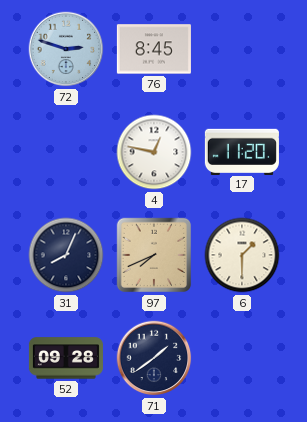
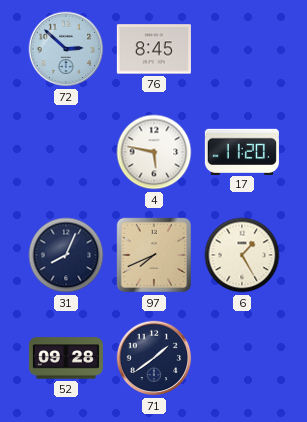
72: 2:48 -> 2:52 (66, 49)
4: 12:47 -> 5:47 (154, 152)
6: 1:30 -> 1:25 (242, 255)
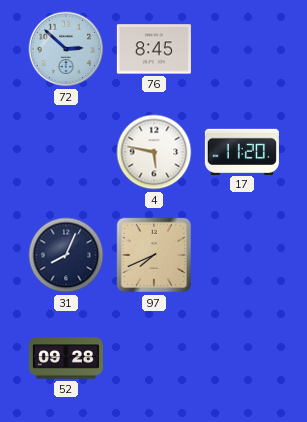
6: 1:25 -> none (242, 255)
71: 1:39 -> none (154, 358)
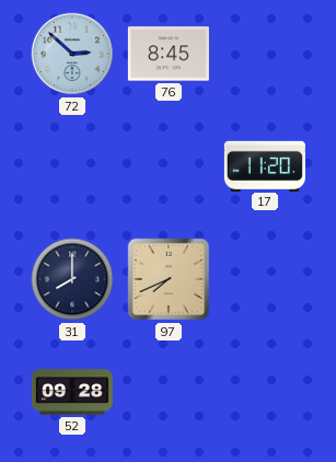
4: 5:47 -> none (154, 152)
31: 8:04 -> 8:00 (72, 279)
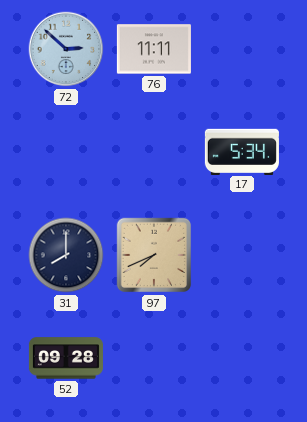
76: 8:45 -> 11:11 (154, 49)
17: 11:20 -> 5:34 (242, 151)
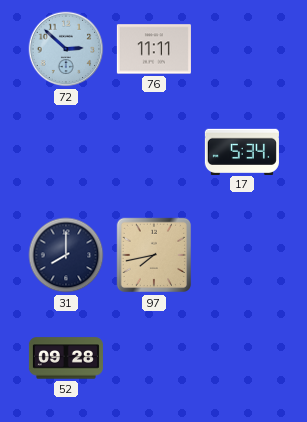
97: 7:41 -> 7:43 (154, 255)
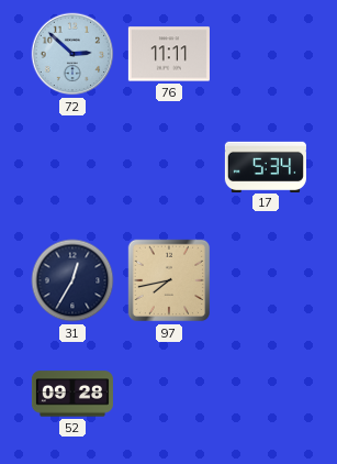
31: 8:00 -> 12:35 (72, 280)
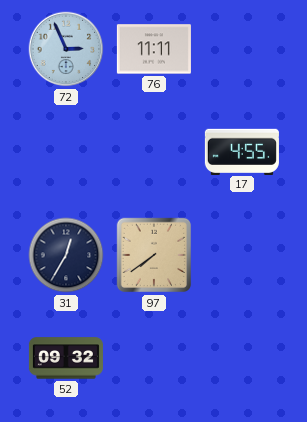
72: 2:52 -> 2:56 (66, 49)
17: 5:34 -> 4:55 (242, 151)
97: 7:43 -> 7:39 (154, 255)
52: 09:28 -> 09:32 (66, 358)
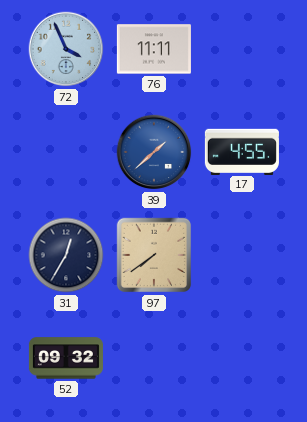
72: 2:56 -> 3:56 (66, 49)
39: none -> 1:38 (154, 152)
